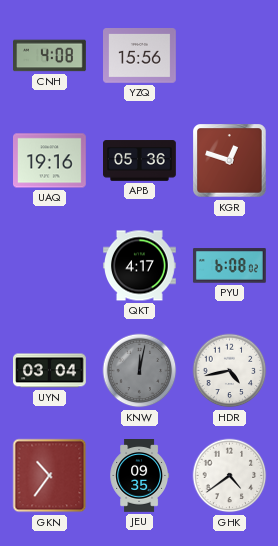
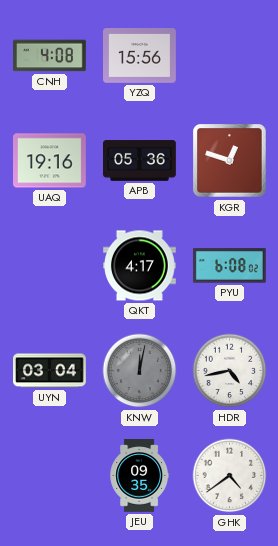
GKN: 10:36 -> none (50, 476)
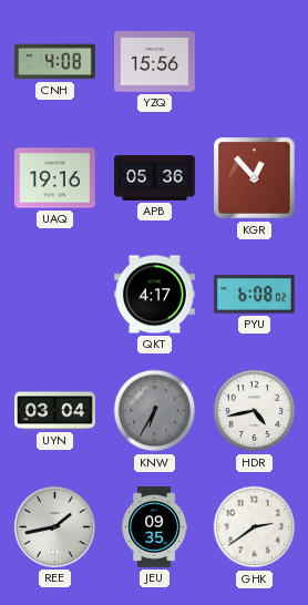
KGR: 12:48 -> 12:53 (255, 178)
KNW: 12:02 -> 6:35 (155, 411)
REE: none -> 1:43 (54, 526)
GHK: 4:39 -> 2:39 (255, 527)
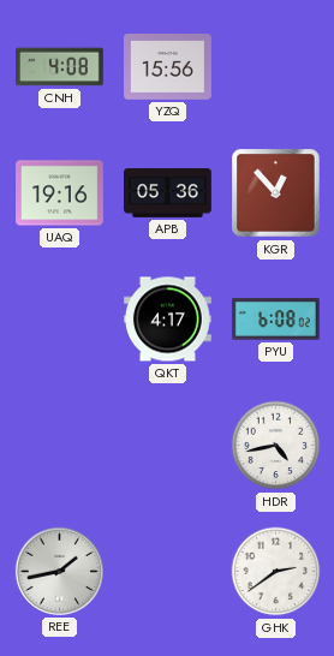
UYN: 03:04 -> none (55, 411)
KNW: 6:35 -> none (155, 411)
JEU: 09:35 -> none (154, 527)
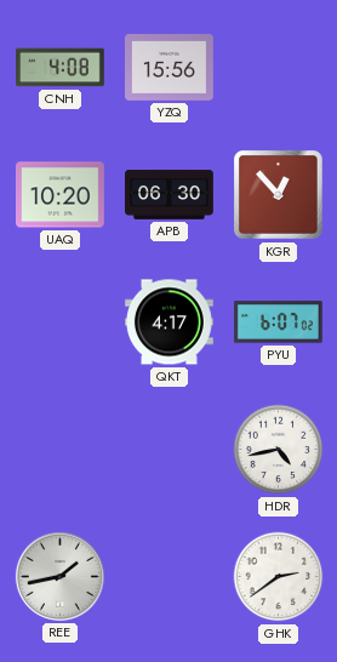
UAQ: 19:16 -> 10:20 (61, 195)
APB: 05:36 -> 06:30 (170, 195)
PYU: 6:08 -> 6:07 (279, 323)
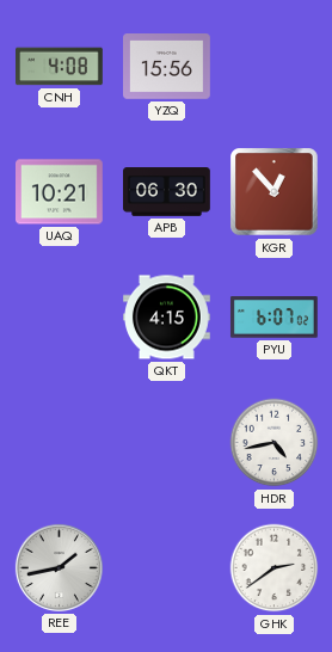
UAQ: 10:20 -> 10:21 (60, 192)
QKT: 4:17 -> 4:15 (167, 318)
